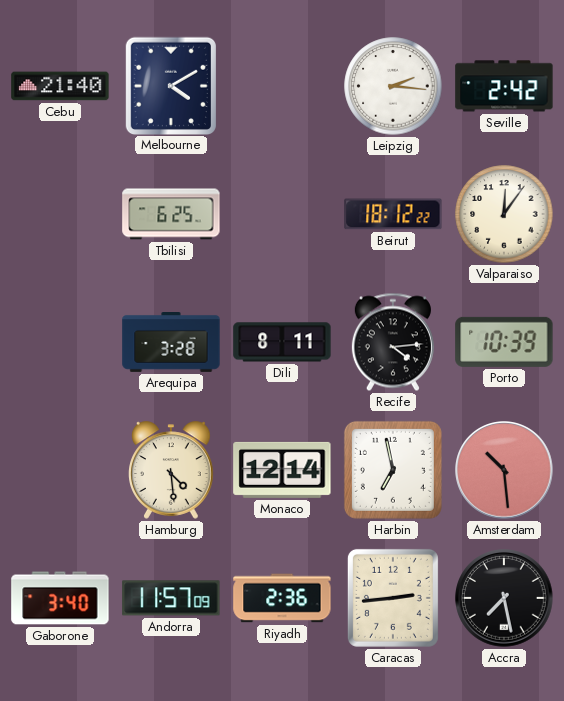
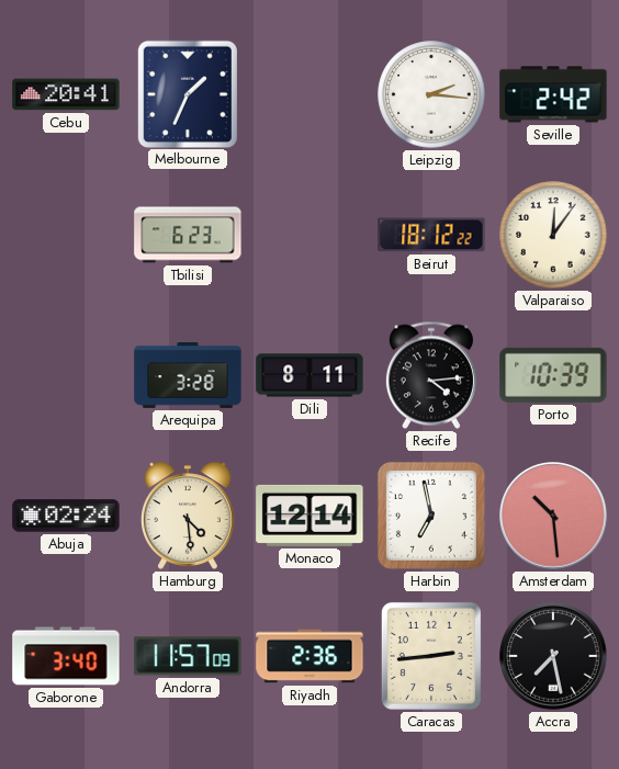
Cebu: 21:40 -> 20:41 (66, 94)
Melbourne: 4:10 -> 1:34 (187, 93)
Tbilisi: 6:25 -> 6:23 (188, 235)
Abuja: none -> 02:24 (66, 516)
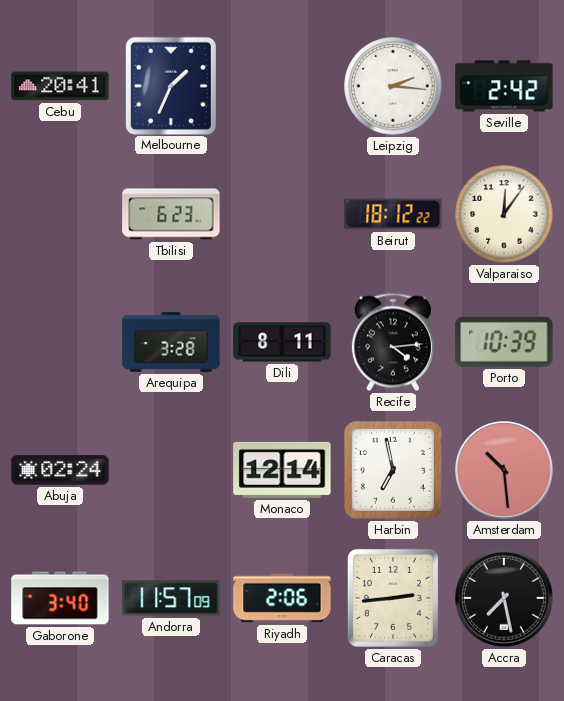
Hamburg: 4:29 -> none (189, 516)
Riyadh: 2:36 -> 2:06 (282, 598)
